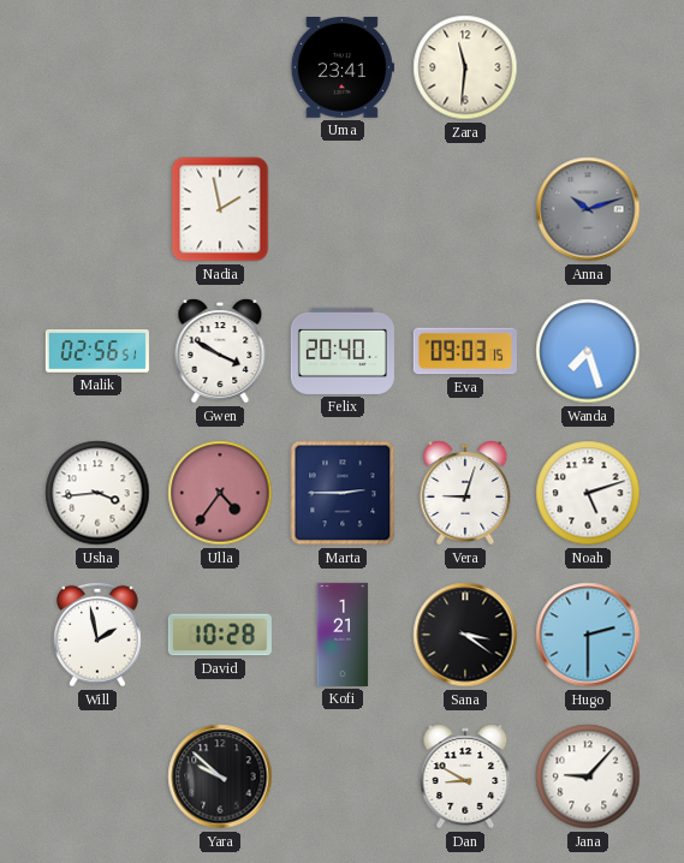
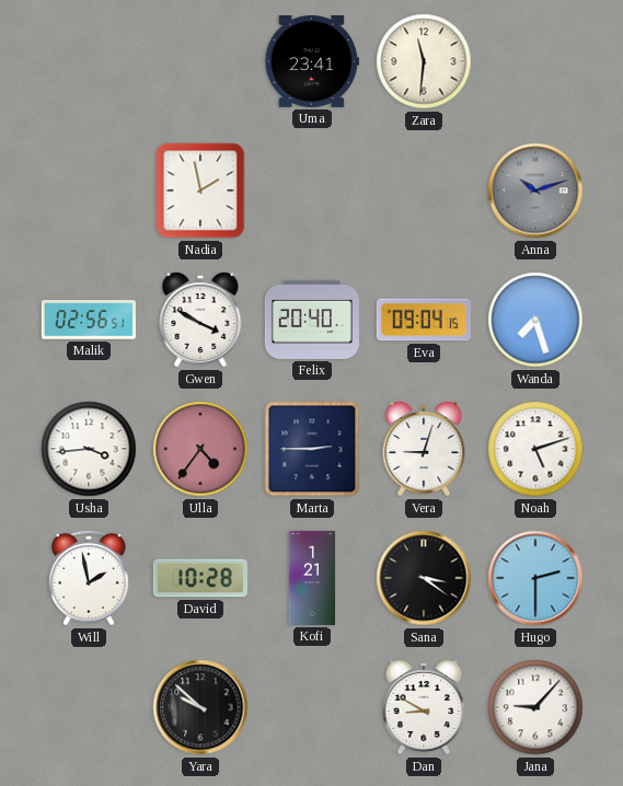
Eva: 09:03 -> 09:04 (424, 320)
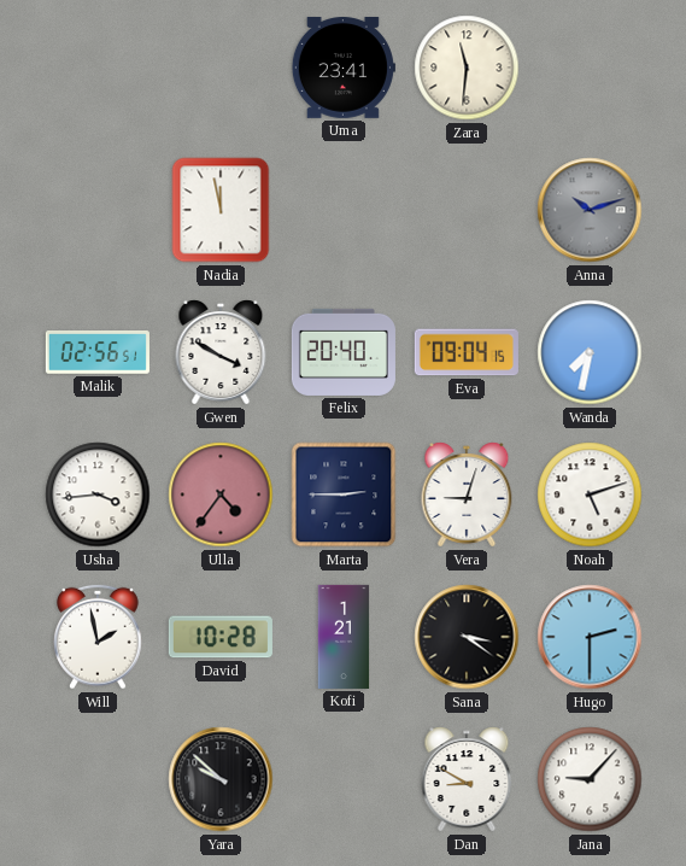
Nadia: 1:58 -> 11:58 (221, 210)
Wanda: 7:27 -> 7:32 (590, 352)
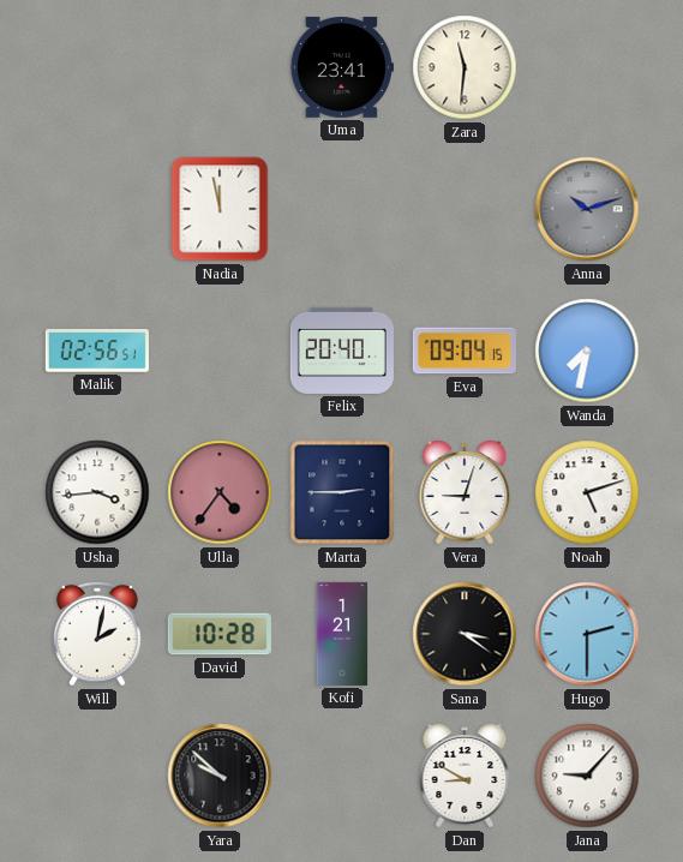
Gwen: 3:50 -> none (221, 352)
Will: 1:58 -> 2:02 (98, 634)
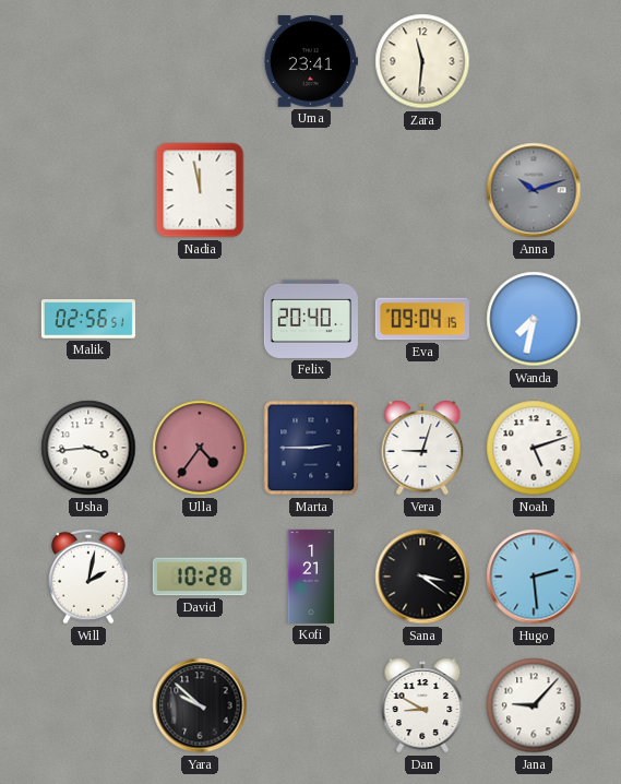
Hugo: 2:30 -> 2:29 (534, 577)
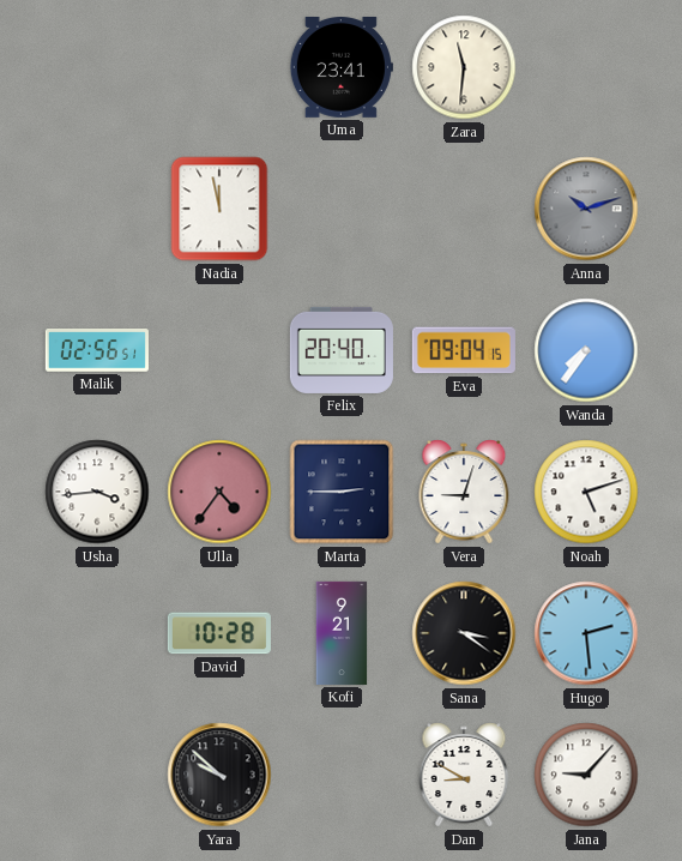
Wanda: 7:32 -> 7:36 (586, 350)
Will: 2:02 -> none (89, 577)
Kofi: 1:21 -> 9:21 (342, 633)
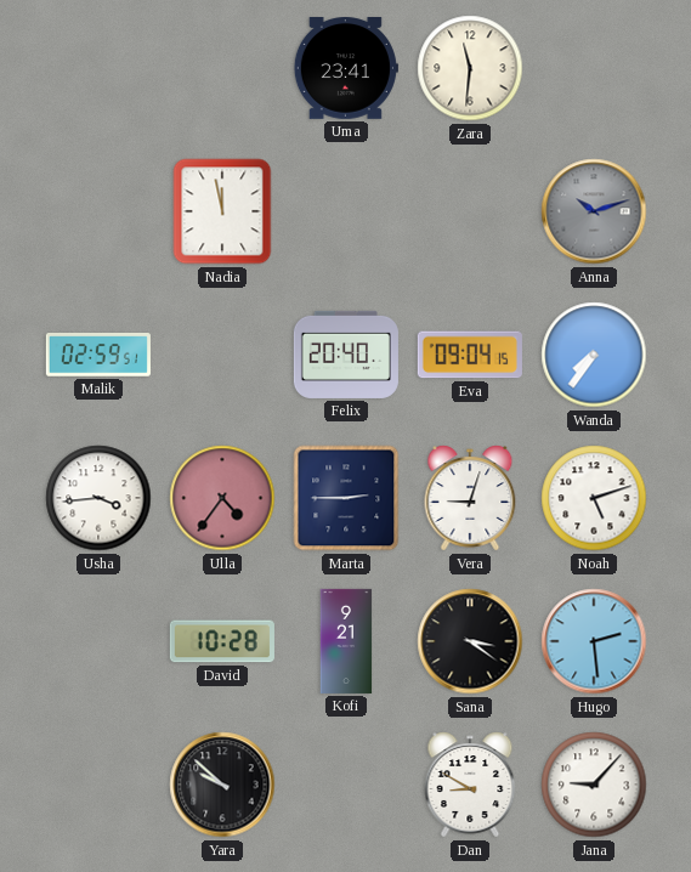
Malik: 02:56 -> 02:59 (98, 355)
